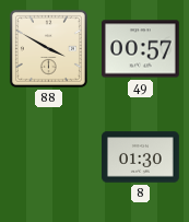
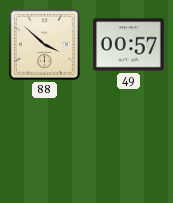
88: 3:50 -> 3:52 (44, 44)
8: 01:30 -> none (141, 157)
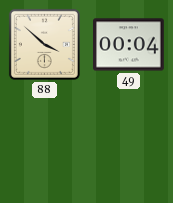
49: 00:57 -> 00:04 (129, 45)
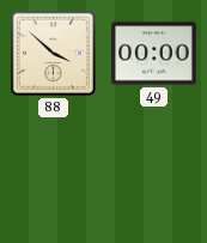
49: 00:04 -> 00:00 (154, 54)
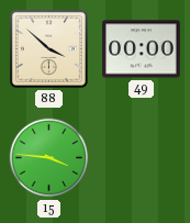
15: none -> 3:46 (49, 158)
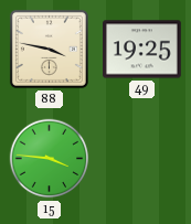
88: 3:52 -> 3:47 (49, 49)
49: 00:00 -> 19:25 (142, 50)
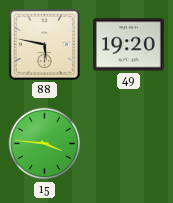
88: 3:47 -> 5:47 (44, 44)
49: 19:25 -> 19:20 (129, 45)
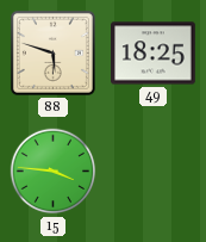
88: 5:47 -> 5:48 (52, 52)
49: 19:20 -> 18:25 (154, 54)
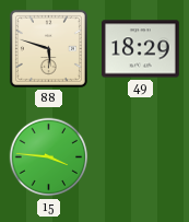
49: 18:25 -> 18:29 (141, 49)
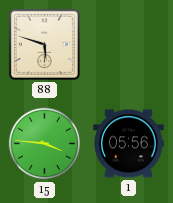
49: 18:29 -> none (141, 49)
1: none -> 05:56 (129, 144)
